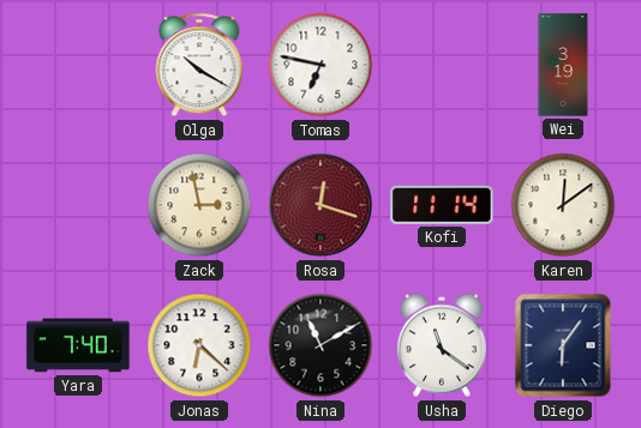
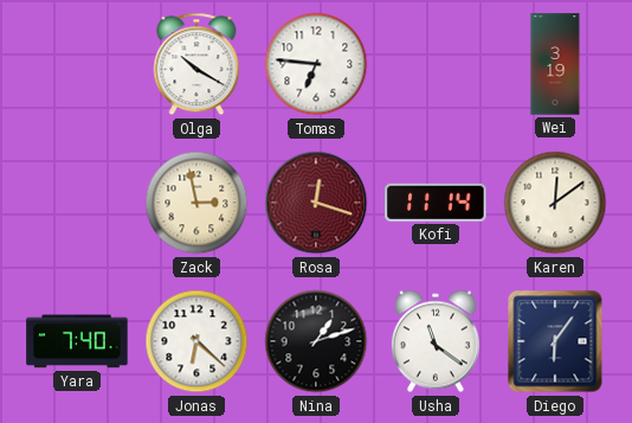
Tomas: 6:47 -> 6:46 (316, 64)
Nina: 11:10 -> 1:12 (316, 341)
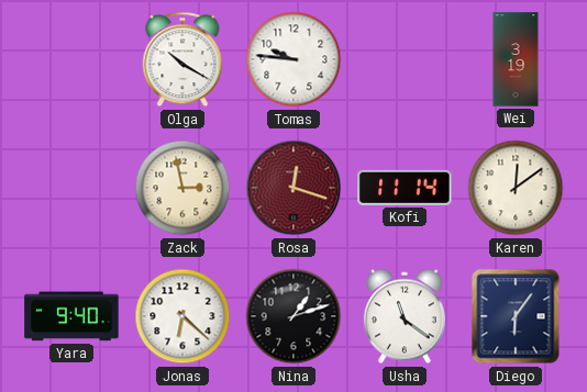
Tomas: 6:46 -> 9:46 (293, 59)
Yara: 7:40 -> 9:40 (71, 316)
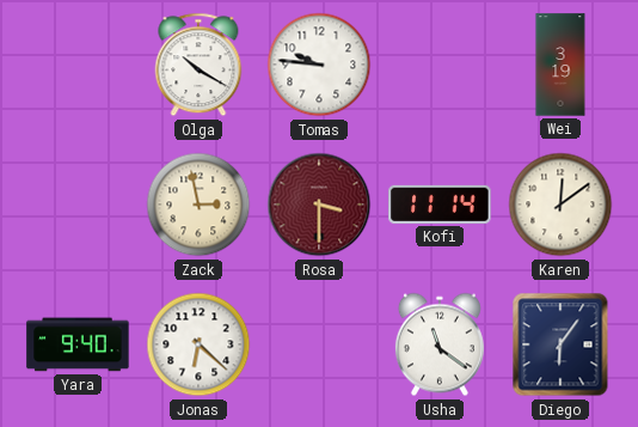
Rosa: 12:18 -> 3:30 (319, 205)
Nina: 1:12 -> none (293, 316)
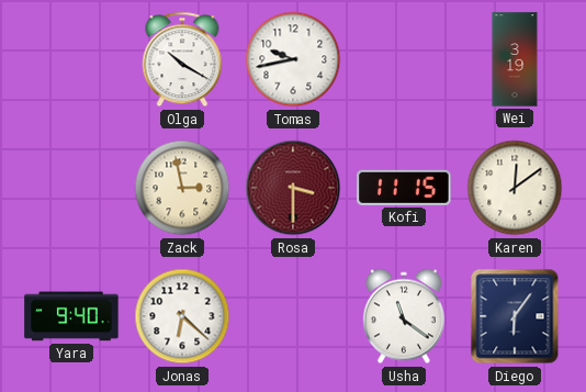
Tomas: 9:46 -> 9:43 (293, 59)
Kofi: 11:14 -> 11:15 (404, 188)
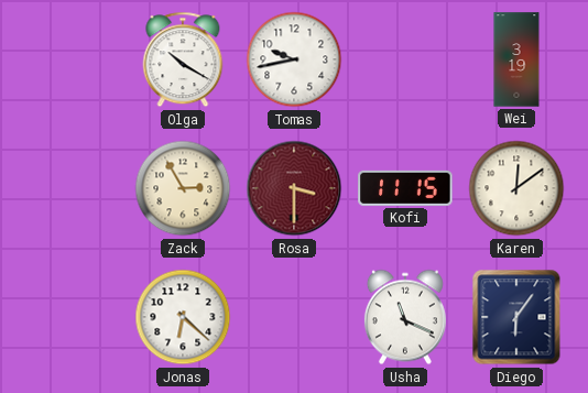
Zack: 2:58 -> 2:55 (183, 188)
Yara: 9:40 -> none (71, 316)
Usha: 11:21 -> 11:19 (405, 317)
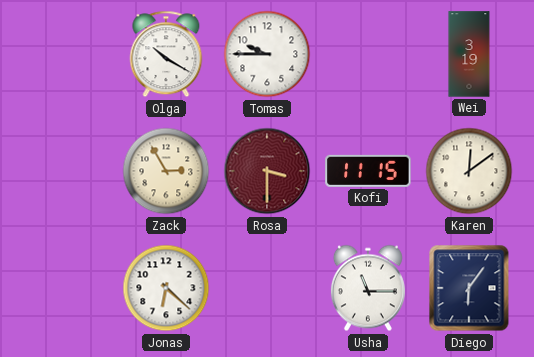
Tomas: 9:43 -> 9:45 (267, 54)
Usha: 11:19 -> 11:15 (368, 288)
